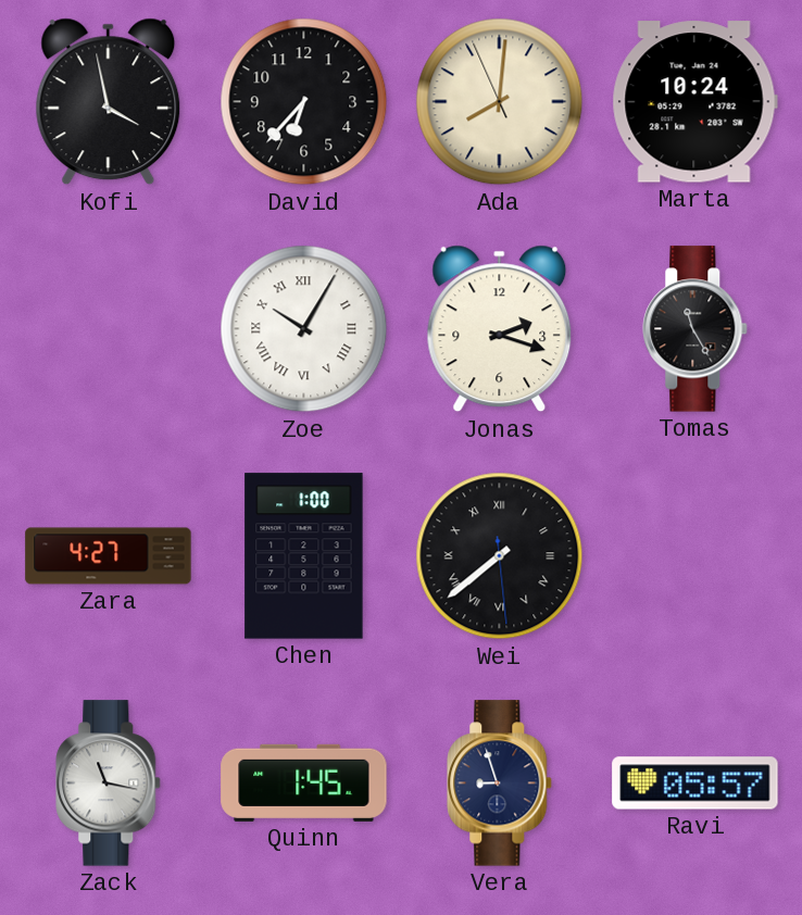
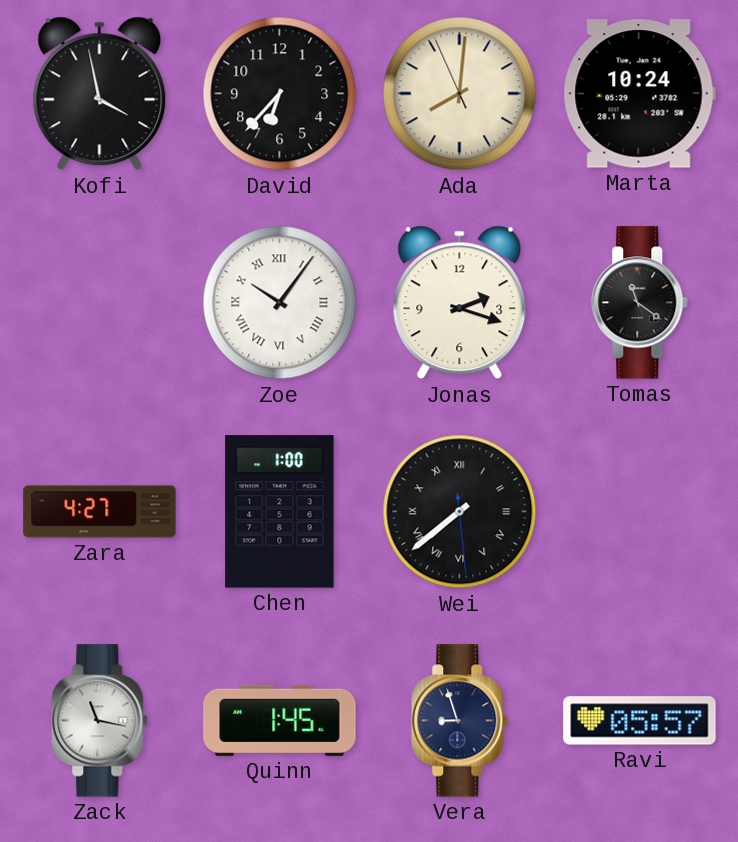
Zoe: 10:05 -> 10:06 (280, 303)
Tomas: 11:25 -> 11:21 (640, 303)
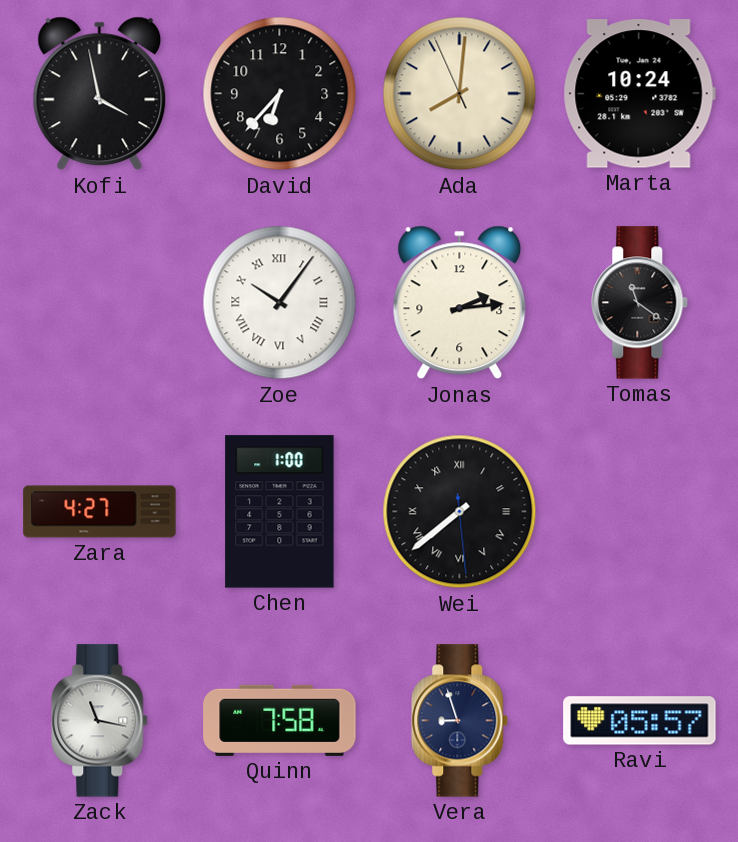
Jonas: 2:18 -> 2:14 (460, 303)
Quinn: 1:45 -> 7:58 (280, 720)
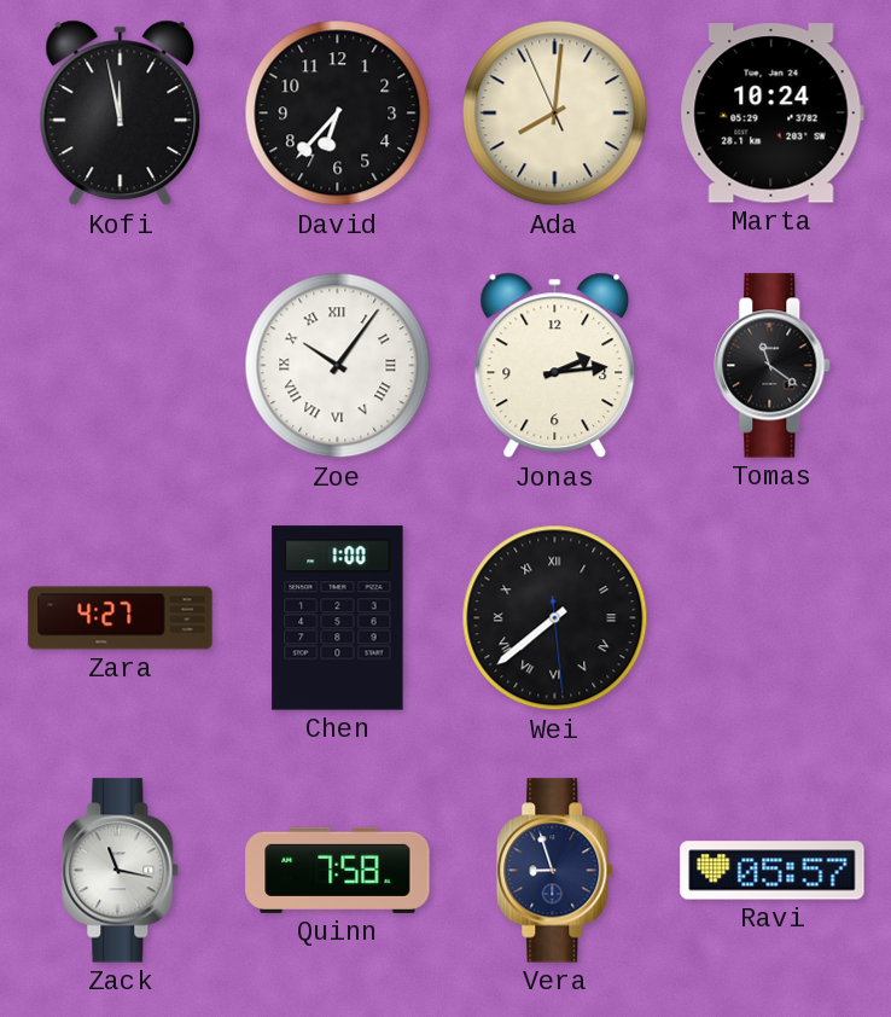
Kofi: 3:58 -> 11:58 (121, 114)
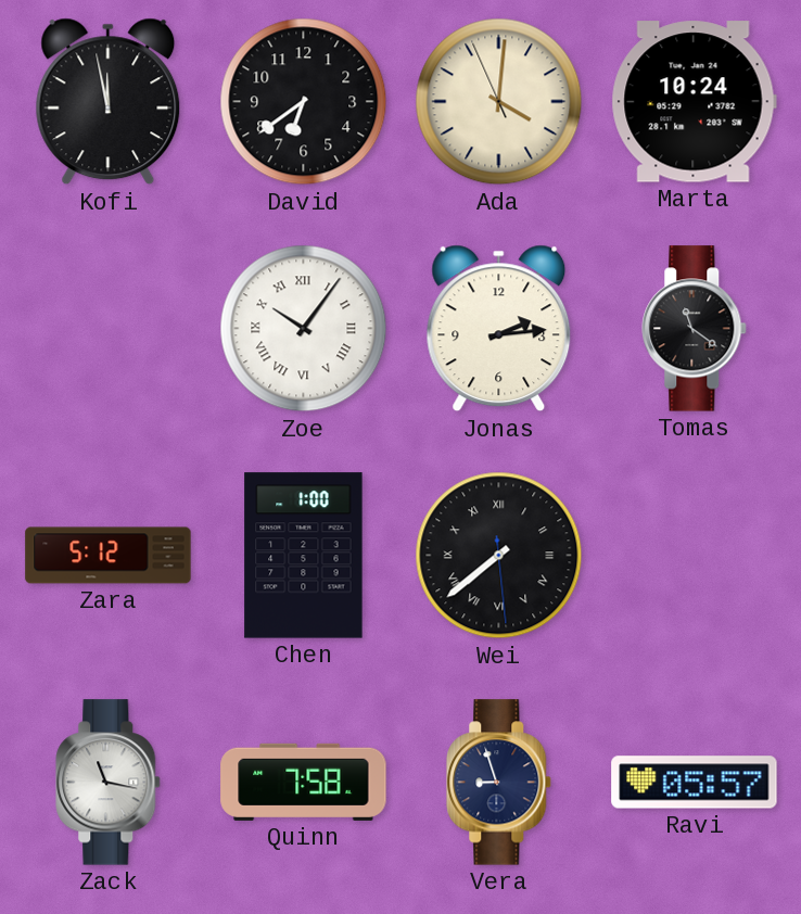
David: 6:37 -> 6:39 (304, 102)
Ada: 8:00 -> 4:00 (499, 102)
Zara: 4:27 -> 5:12 (109, 556)
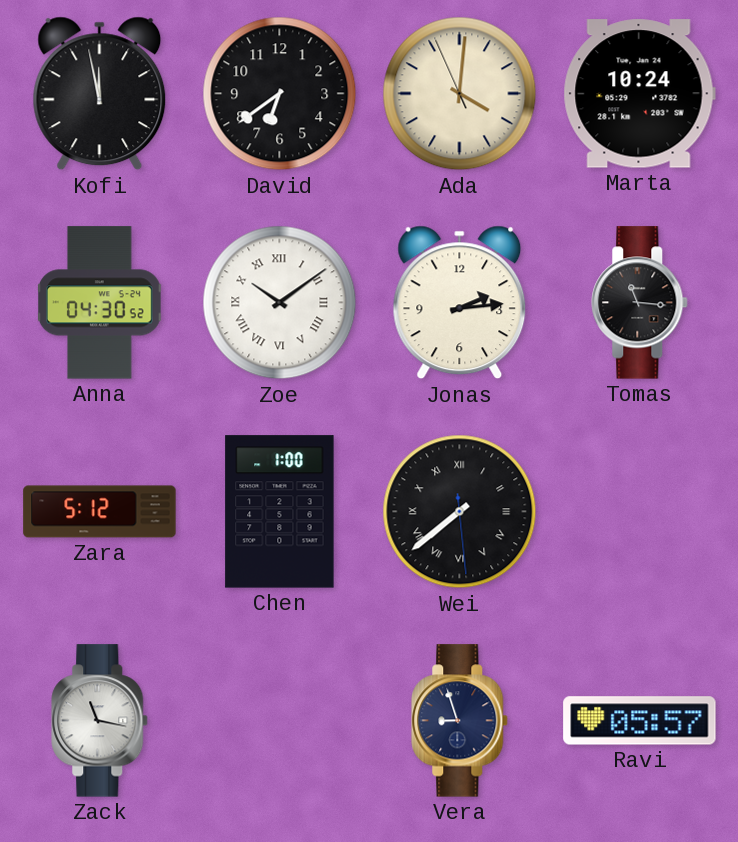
Anna: none -> 04:30 (100, 303)
Zoe: 10:06 -> 10:09 (280, 303)
Tomas: 11:21 -> 11:16 (640, 303)
Quinn: 7:58 -> none (304, 782)
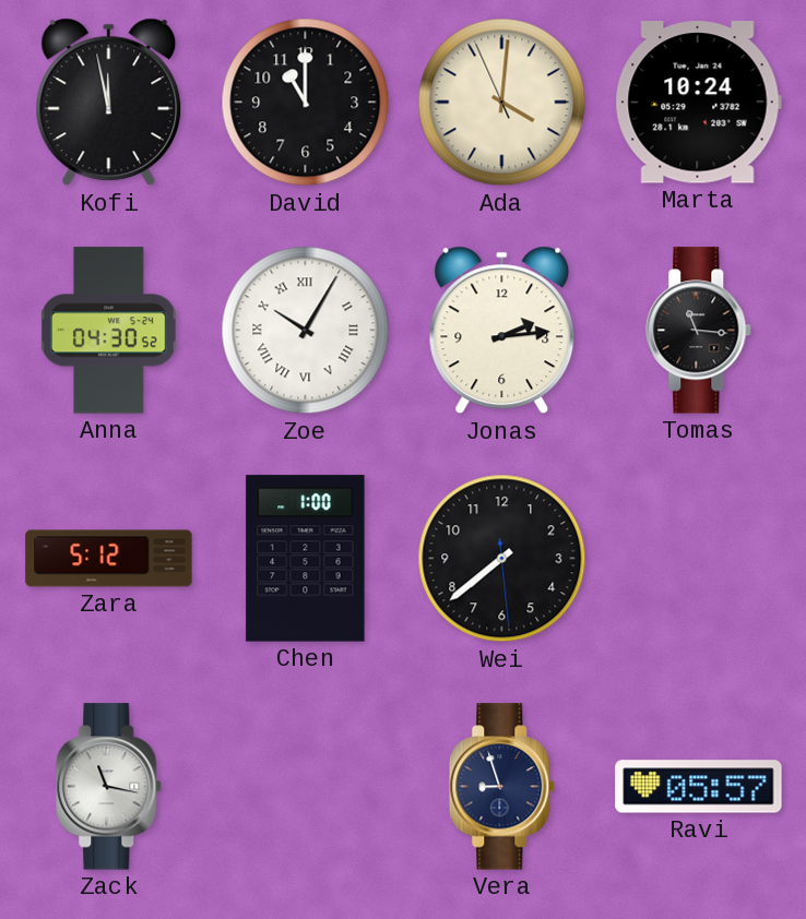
David: 6:39 -> 11:00 (306, 103)
Zoe: 10:09 -> 10:05 (306, 331)
Wei numerals: Roman -> Arabic (502, 559)
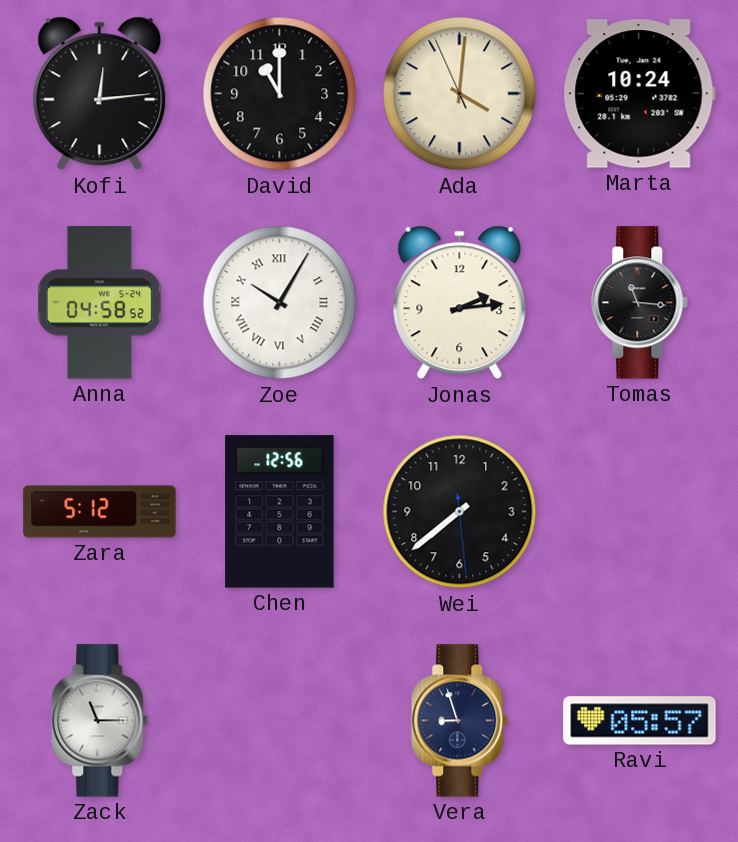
Kofi: 11:58 -> 12:14 (100, 94)
Anna: 04:30 -> 04:58 (100, 303)
Chen: 1:00 -> 12:56 (280, 512)
Zack: 11:17 -> 11:15 (100, 721)
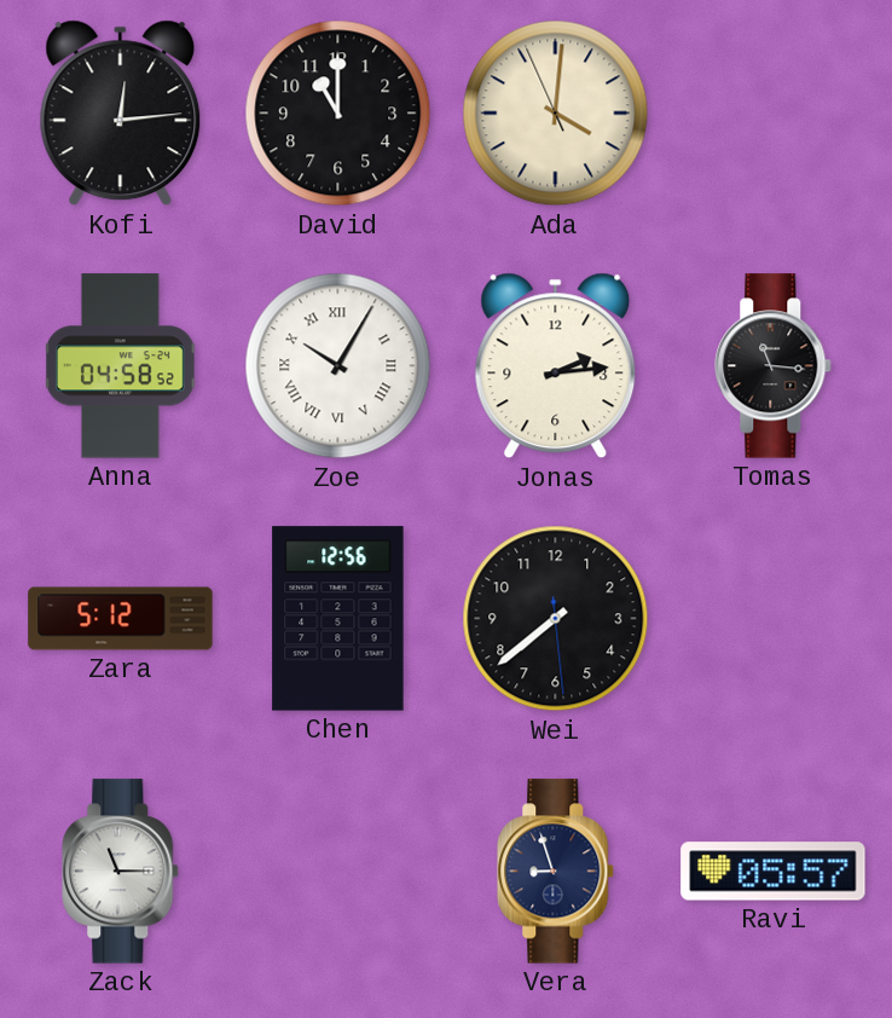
Marta: 10:24 -> none (639, 94)
